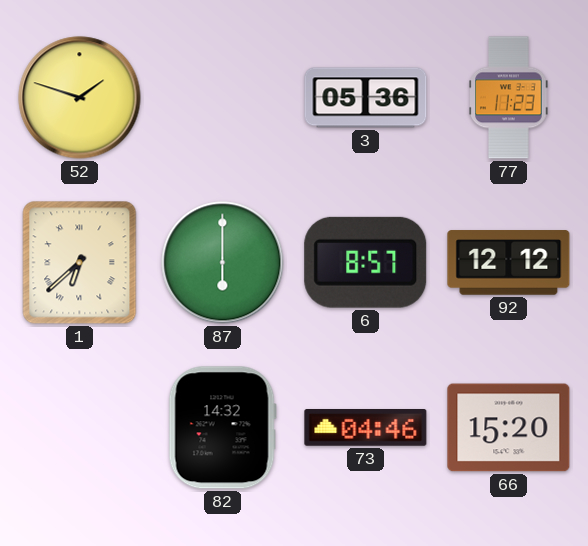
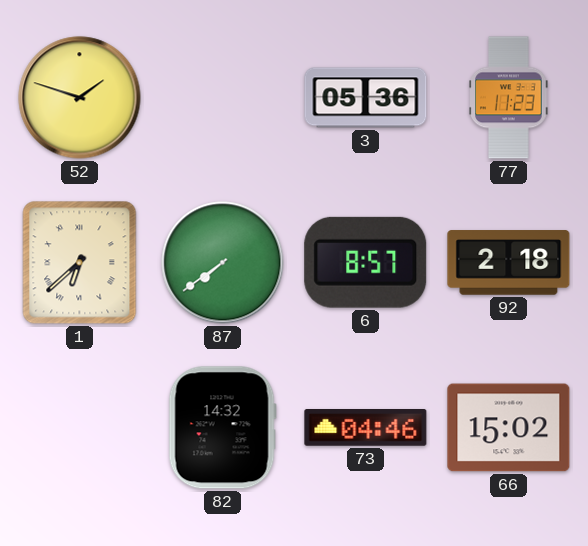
87: 6:00 -> 7:39 (223, 263)
92: 12:12 -> 2:18 (509, 263)
66: 15:20 -> 15:02 (509, 428)
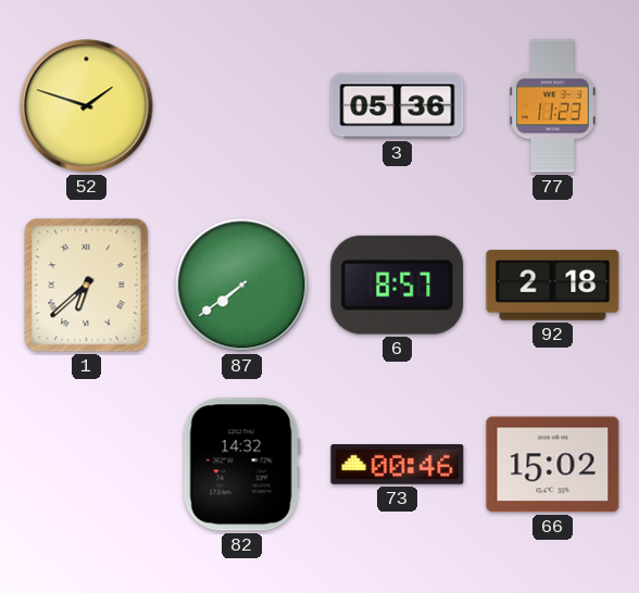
73: 04:46 -> 00:46 (398, 465)
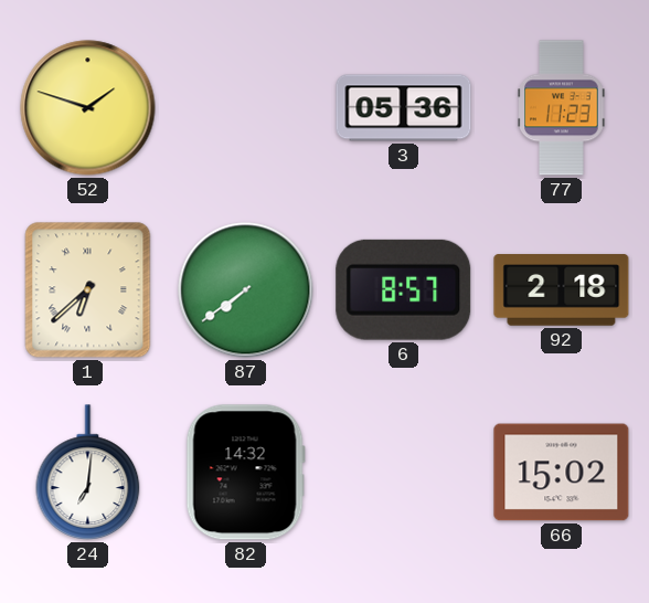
24: none -> 7:01 (88, 473)
73: 00:46 -> none (398, 465)
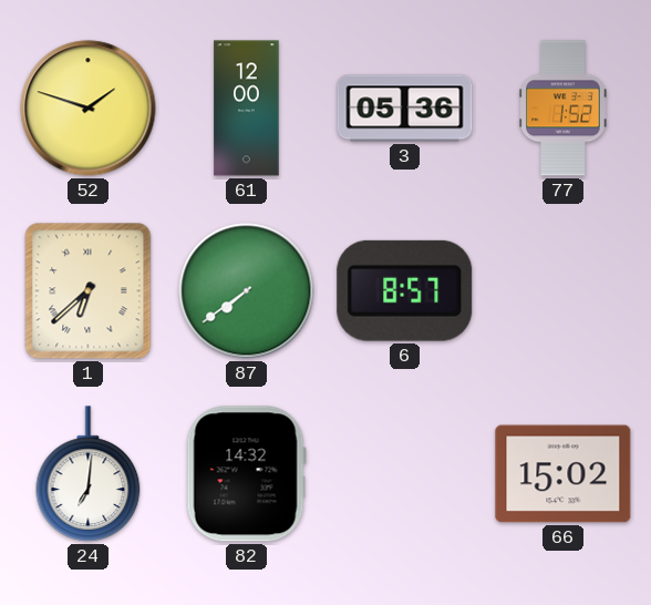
61: none -> 12:00 (247, 109)
77: 11:23 -> 1:52 (564, 109)
92: 2:18 -> none (562, 290)
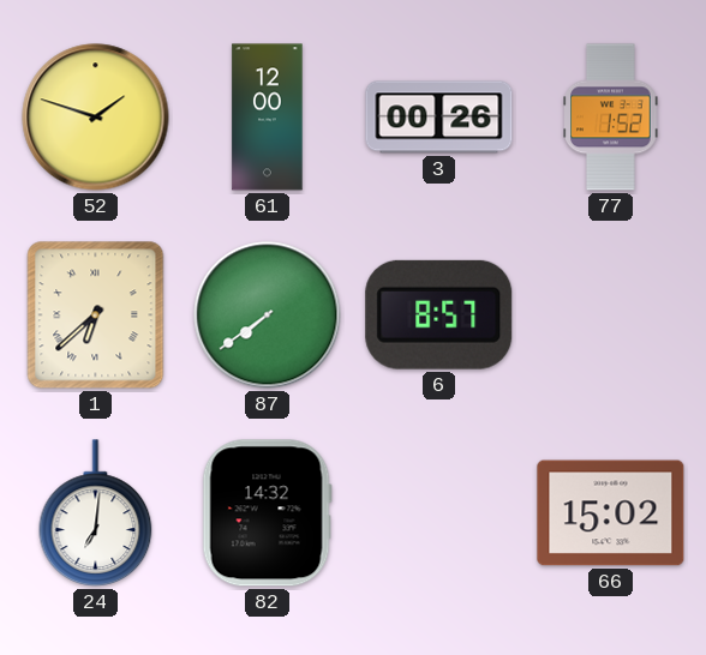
3: 05:36 -> 00:26 (439, 118)
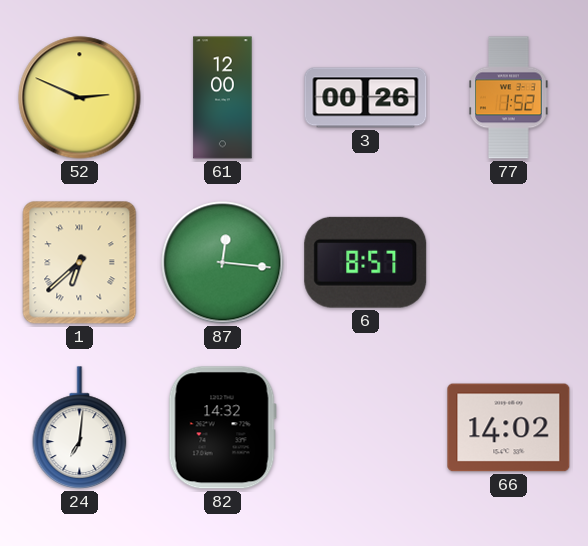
52: 1:48 -> 2:49 (80, 98)
87: 7:39 -> 12:16 (223, 263)
66: 15:02 -> 14:02 (509, 428)
